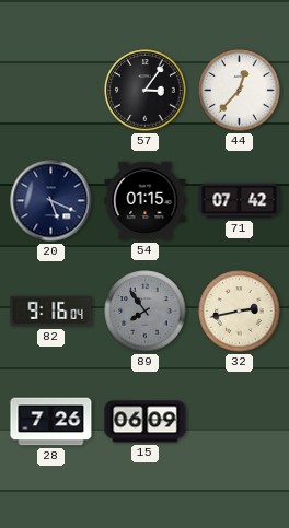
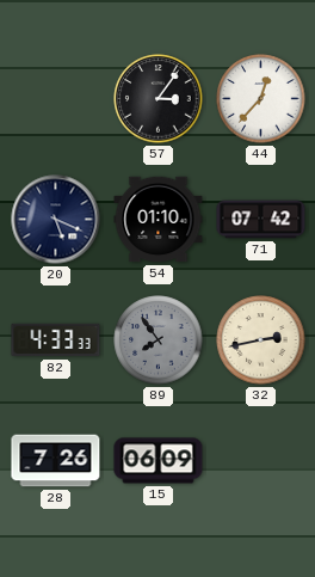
54: 01:15 -> 01:10 (159, 220)
82: 9:16 -> 4:33 (56, 340)
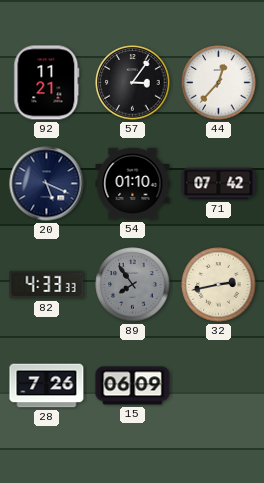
92: none -> 11:21 (47, 83)
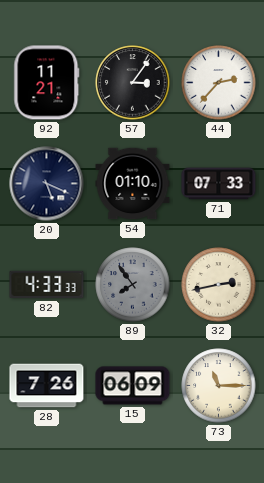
44: 12:37 -> 2:37 (219, 83)
71: 07:42 -> 07:33 (219, 184)
73: none -> 11:15 (219, 386)
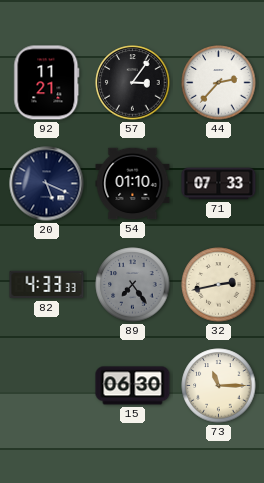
89: 7:54 -> 7:24 (133, 285)
28: 7:26 -> none (47, 386)
15: 06:09 -> 06:30 (133, 386)
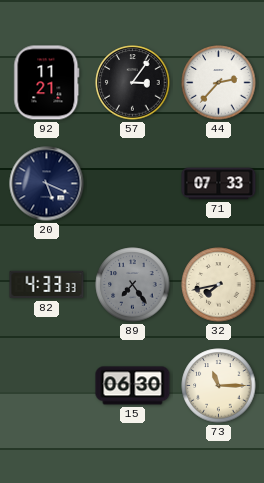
54: 01:10 -> none (133, 184)
32: 2:43 -> 7:43 (219, 285)
